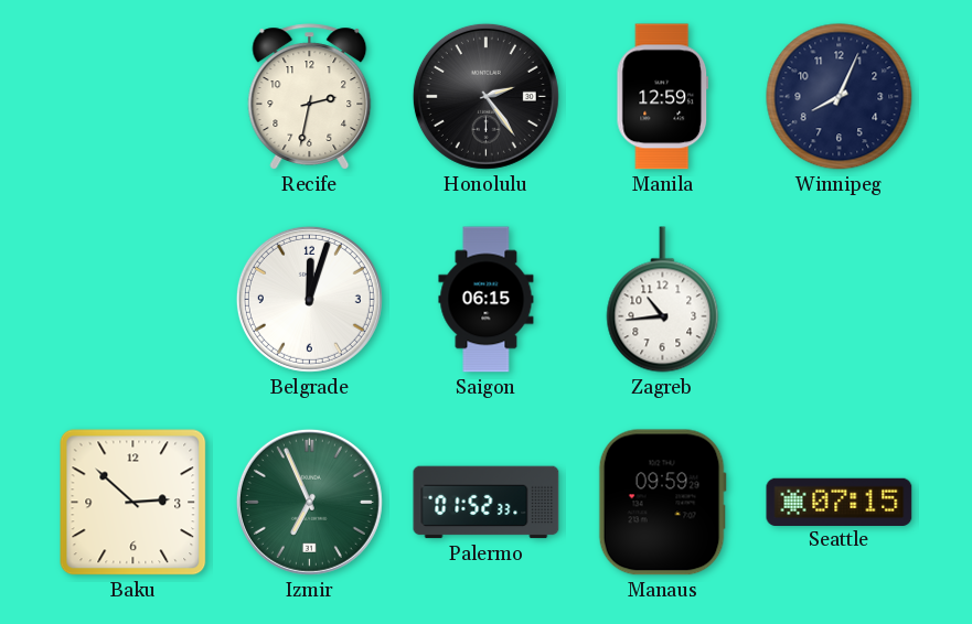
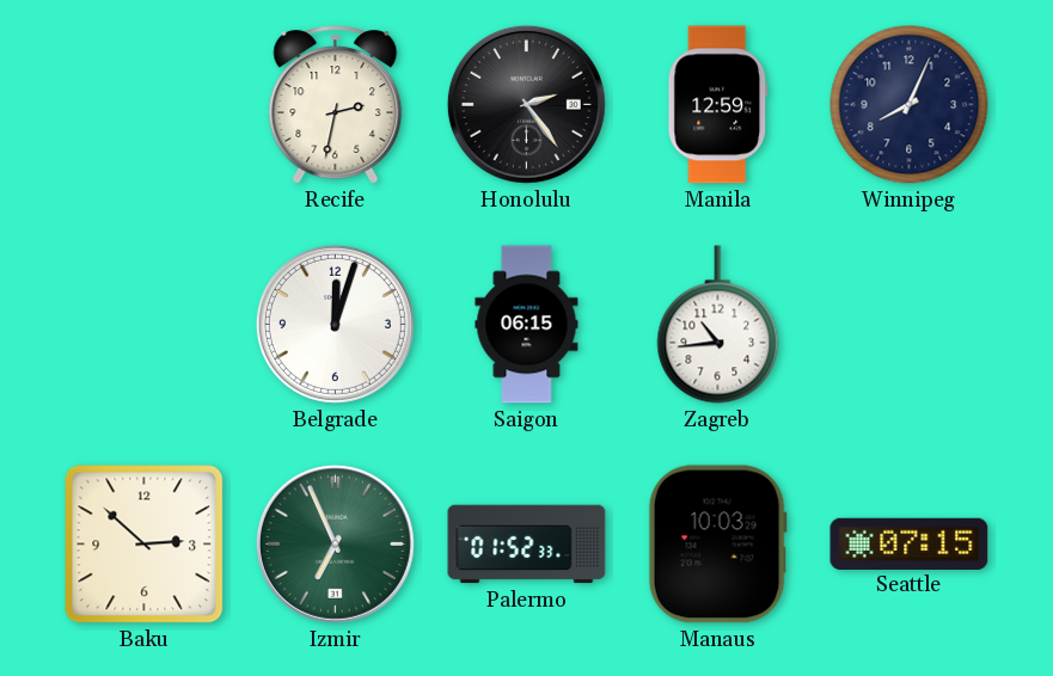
Manaus: 09:59 -> 10:03 (717, 545)
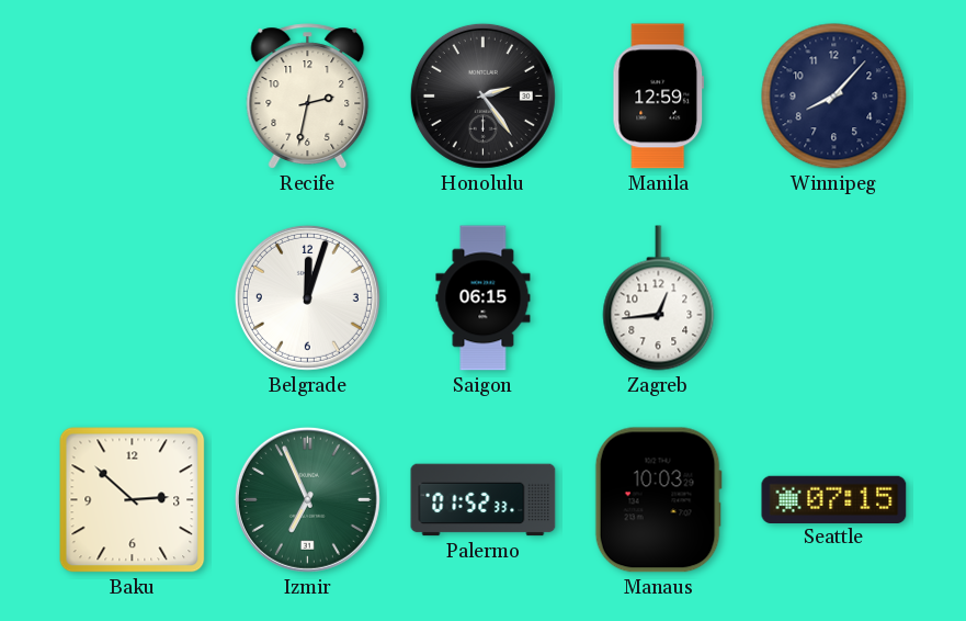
Winnipeg: 8:04 -> 8:07 (834, 97)
Zagreb: 10:44 -> 12:44 (659, 298)
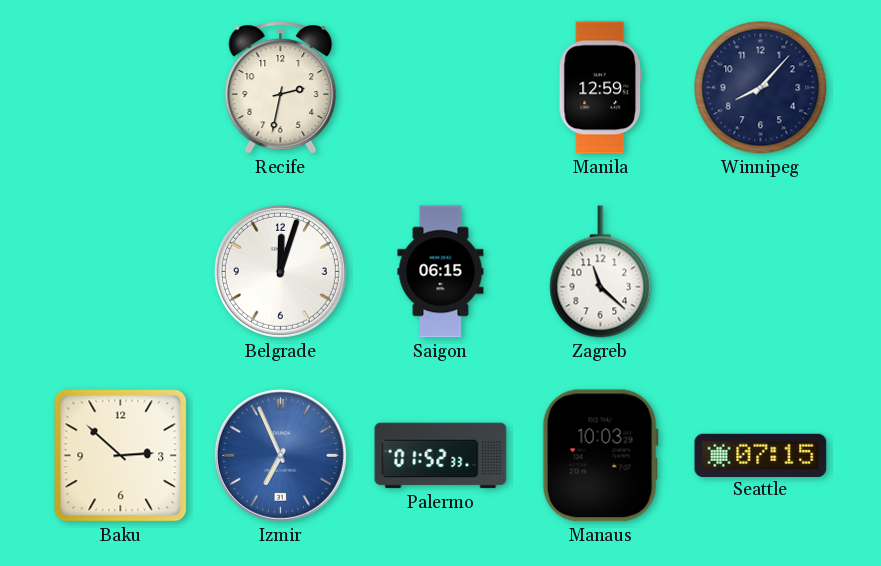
Honolulu: 2:24 -> none (482, 95)
Zagreb: 12:44 -> 11:22 (601, 272)
Izmir dial: green -> blue (280, 455)
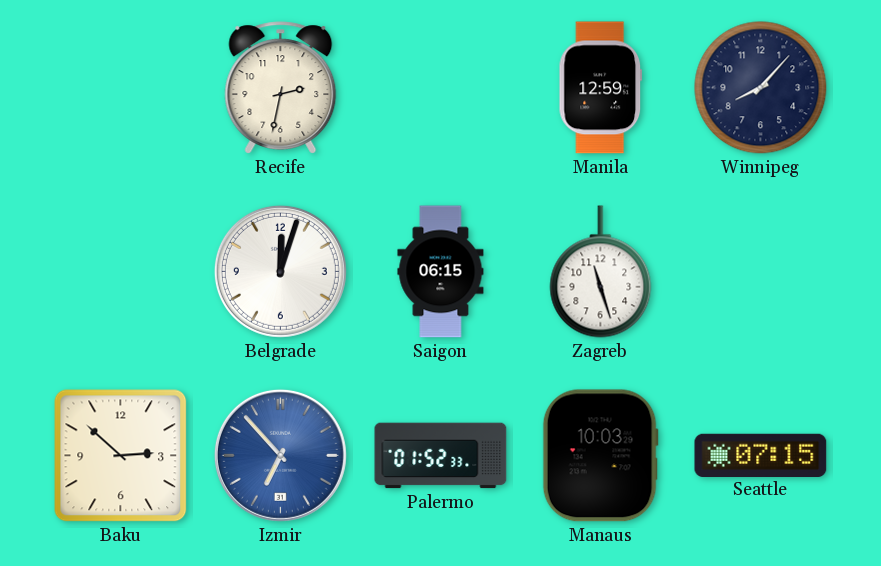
Zagreb: 11:22 -> 11:27 (601, 272)
Izmir: 6:56 -> 6:53 (280, 455)
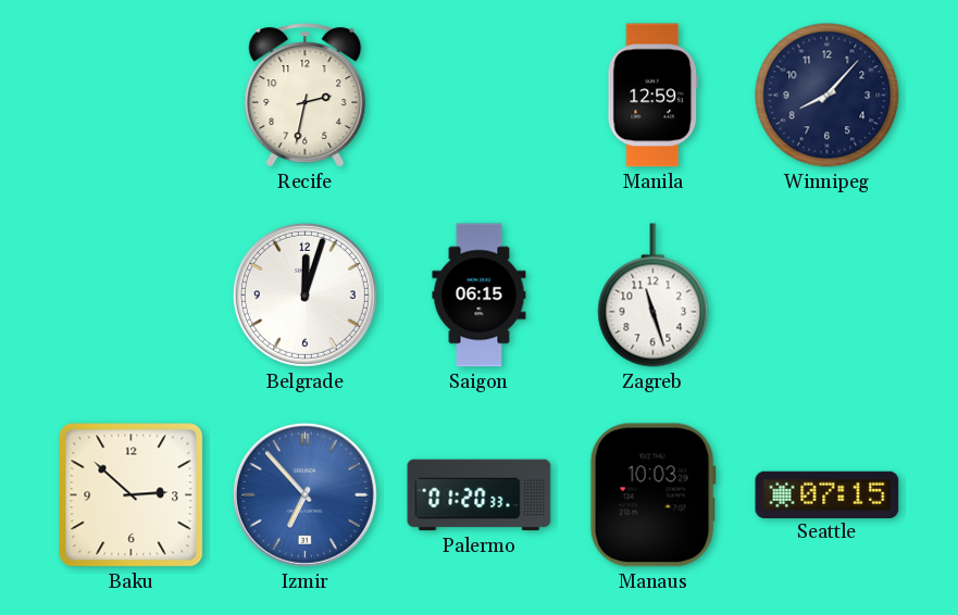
Palermo: 01:52 -> 01:20 (480, 495)
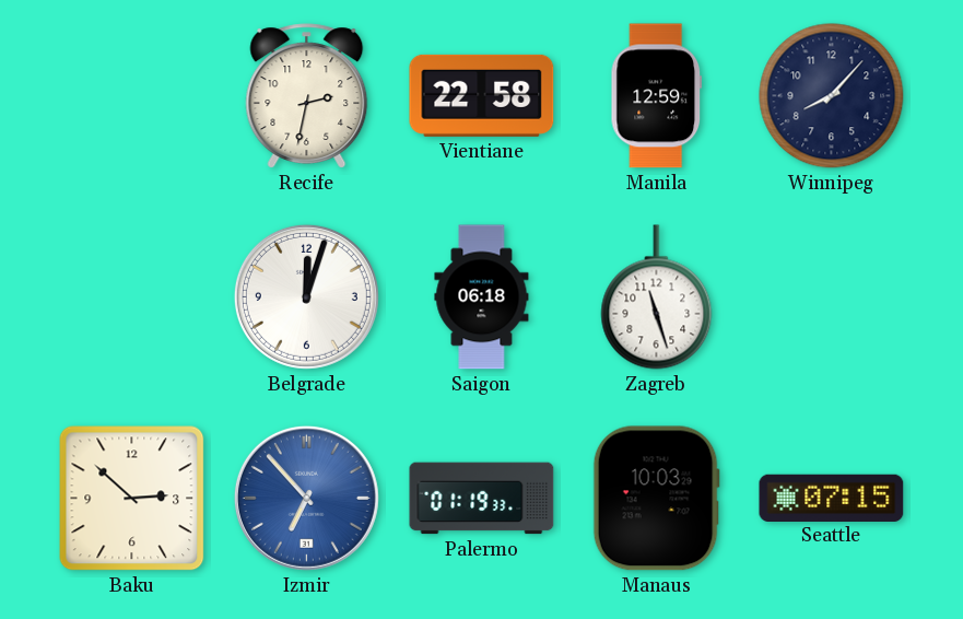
Vientiane: none -> 22:58 (482, 95)
Saigon: 06:15 -> 06:18 (482, 297)
Palermo: 01:20 -> 01:19 (482, 499)
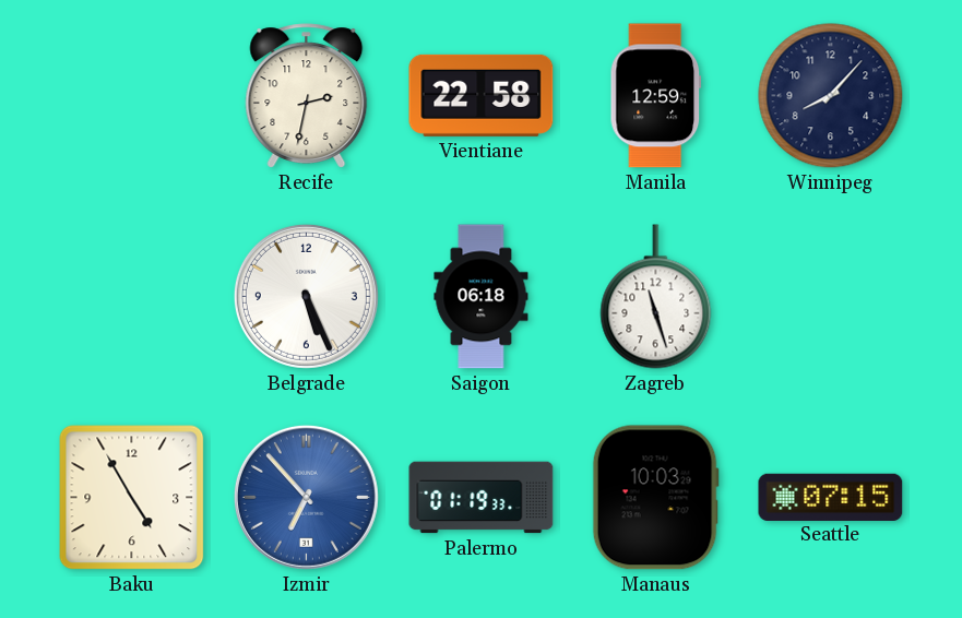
Belgrade: 12:03 -> 5:26 (306, 296)
Baku: 2:52 -> 4:55 (132, 498)
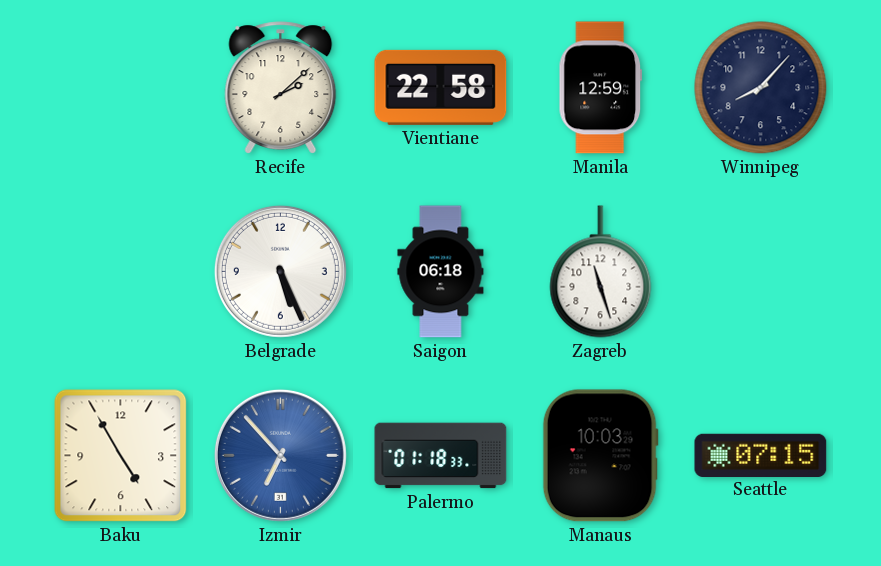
Recife: 2:32 -> 2:08 (281, 88)
Palermo: 01:19 -> 01:18 (441, 456)
